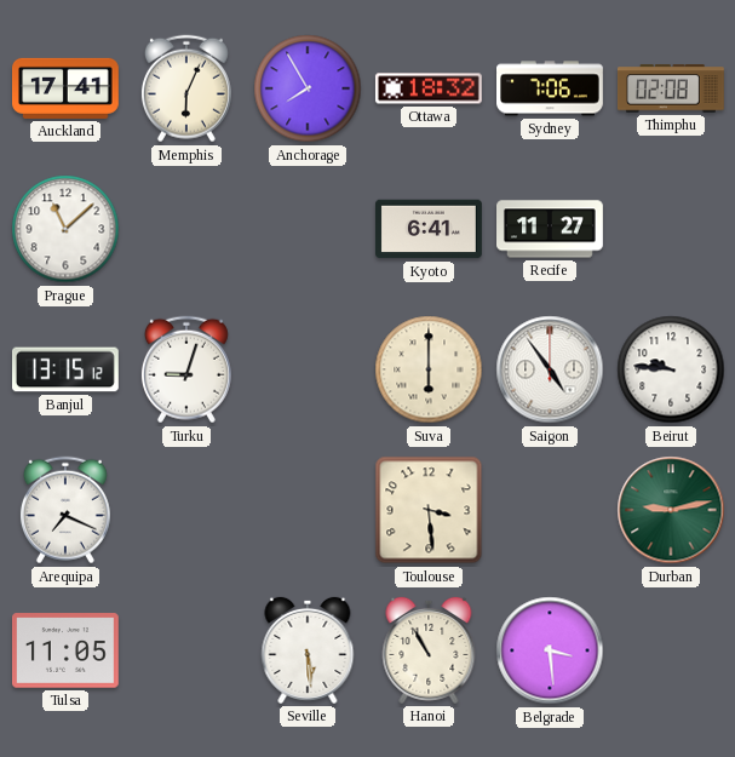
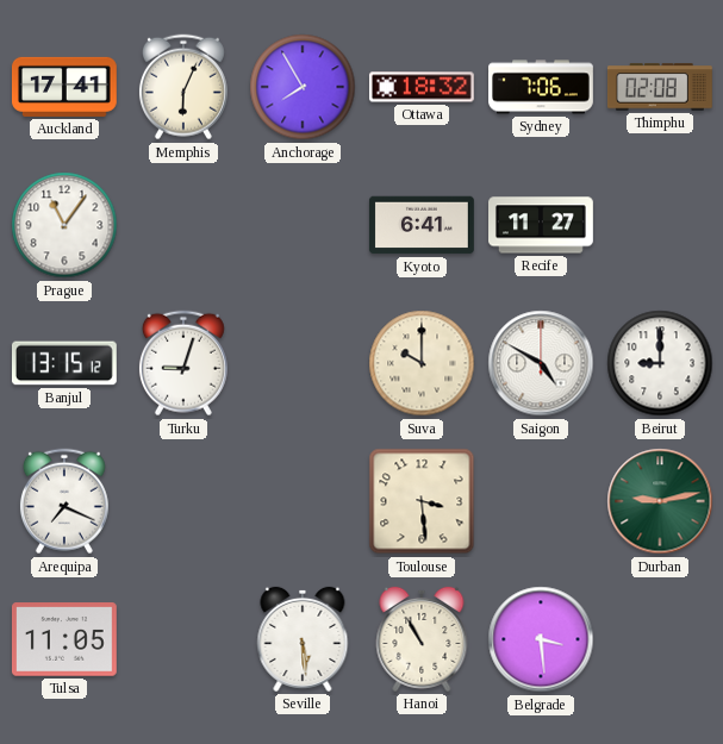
Prague: 11:08 -> 11:06 (64, 225)
Suva: 6:00 -> 10:00 (422, 363)
Saigon: 4:54 -> 4:50 (541, 363)
Beirut: 9:46 -> 9:00 (660, 363)
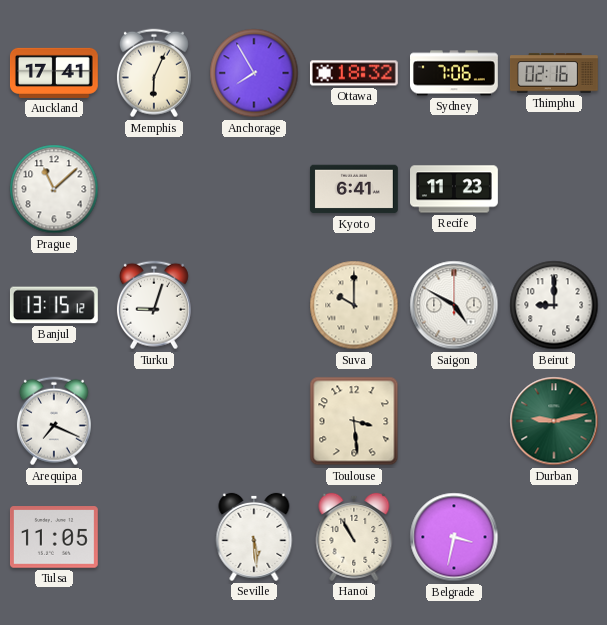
Thimphu: 02:08 -> 02:16 (554, 73)
Prague: 11:06 -> 11:08 (54, 189)
Recife: 11:27 -> 11:23 (455, 189)
Belgrade: 3:29 -> 3:32 (454, 537)
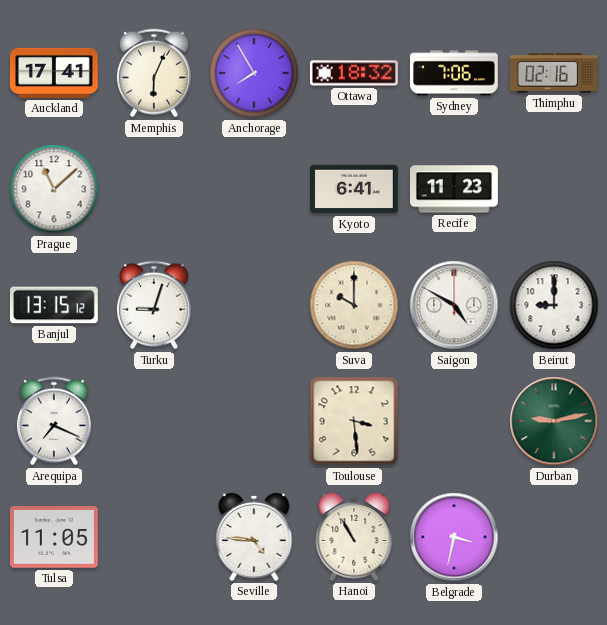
Seville: 5:29 -> 4:46 (254, 537)
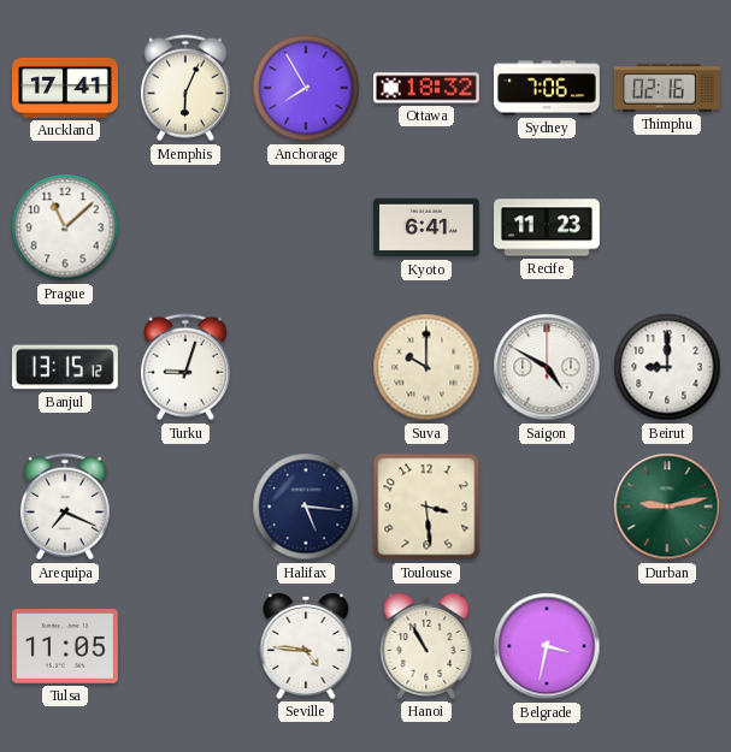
Halifax: none -> 5:16 (306, 507)
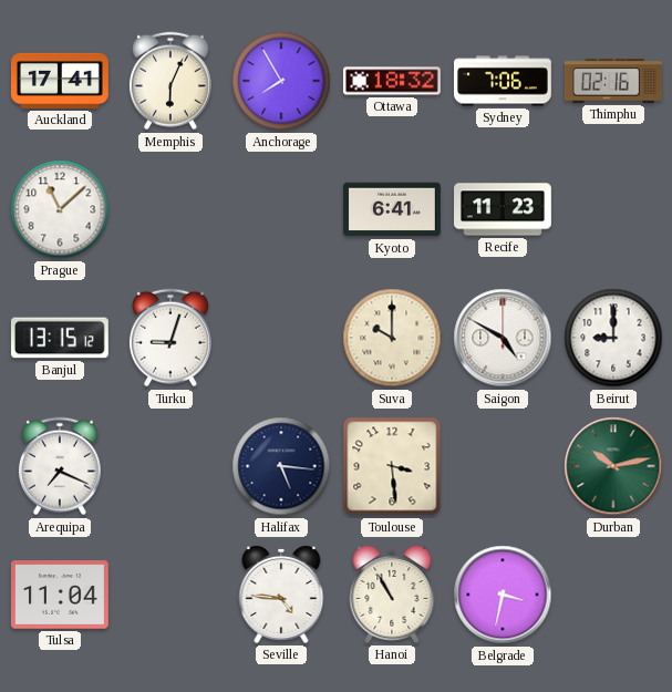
Durban: 9:13 -> 10:13 (613, 466)
Tulsa: 11:05 -> 11:04 (60, 595)
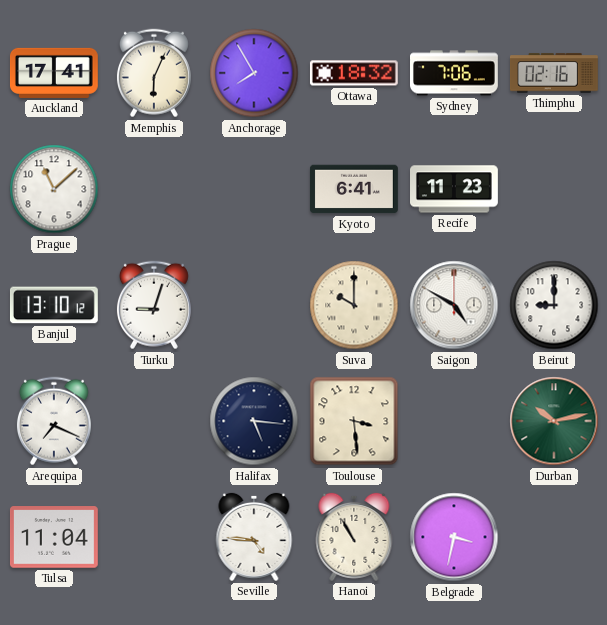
Banjul: 13:15 -> 13:10 (54, 305)
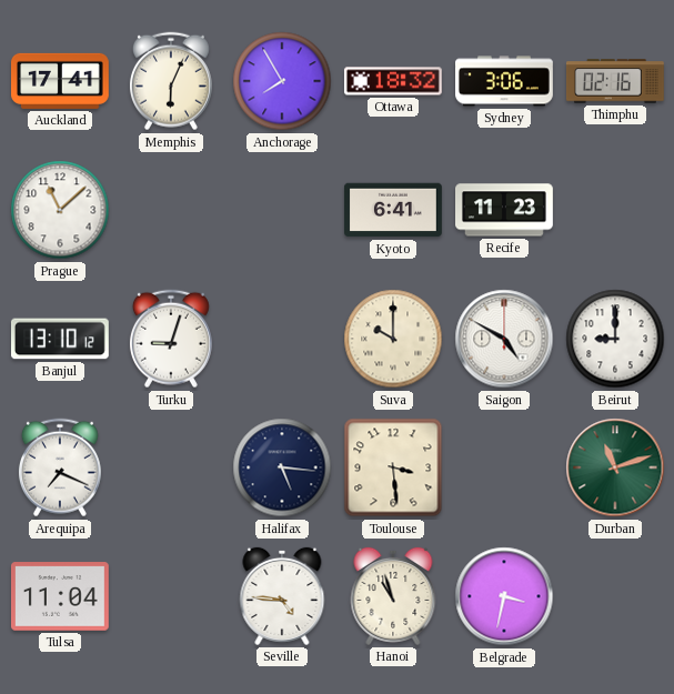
Sydney: 7:06 -> 3:06 (505, 81)
Durban: 10:13 -> 11:12 (615, 467)
Hanoi: 10:55 -> 10:57 (393, 596)
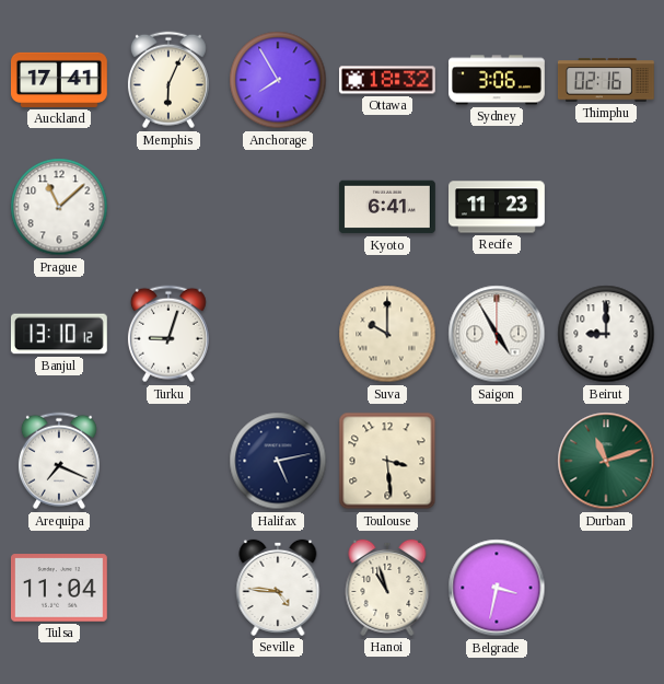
Saigon: 4:50 -> 4:55 (497, 334)
Halifax: 5:16 -> 5:13 (278, 461)
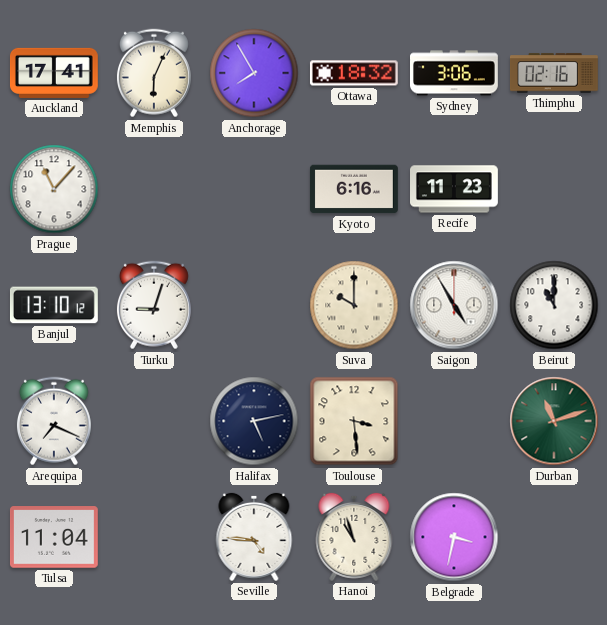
Prague: 11:08 -> 11:07 (54, 189)
Kyoto: 6:41 -> 6:16 (354, 189)
Beirut: 9:00 -> 11:00 (554, 305)
